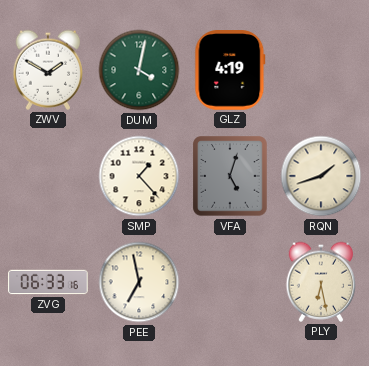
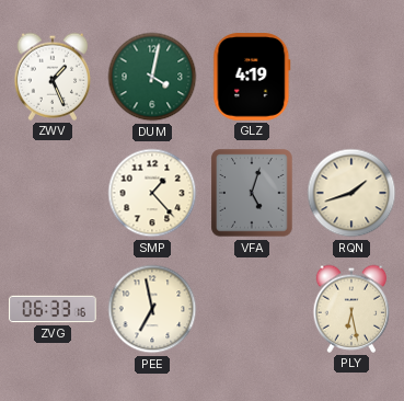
ZWV: 1:50 -> 1:26 (53, 77)
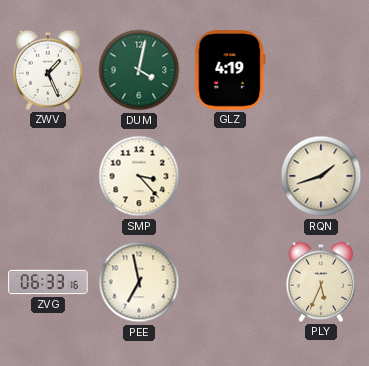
SMP: 1:23 -> 3:23 (139, 176)
VFA: 5:03 -> none (252, 193)
PLY: 6:28 -> 5:34 (321, 282)
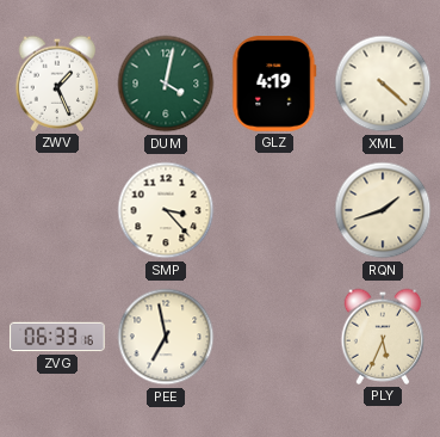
XML: none -> 4:22 (383, 84)
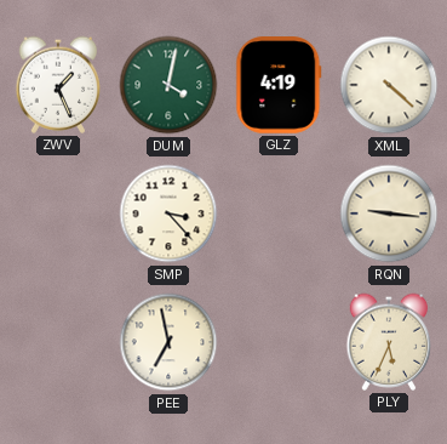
RQN: 1:42 -> 9:16 (389, 214)
ZVG: 06:33 -> none (57, 337)
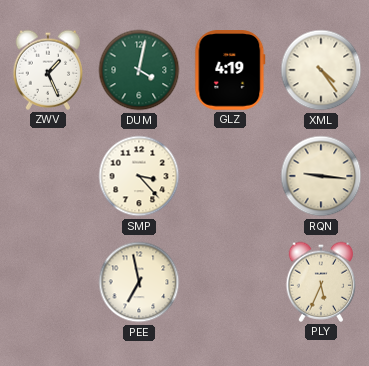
XML: 4:22 -> 4:24 (321, 70)
